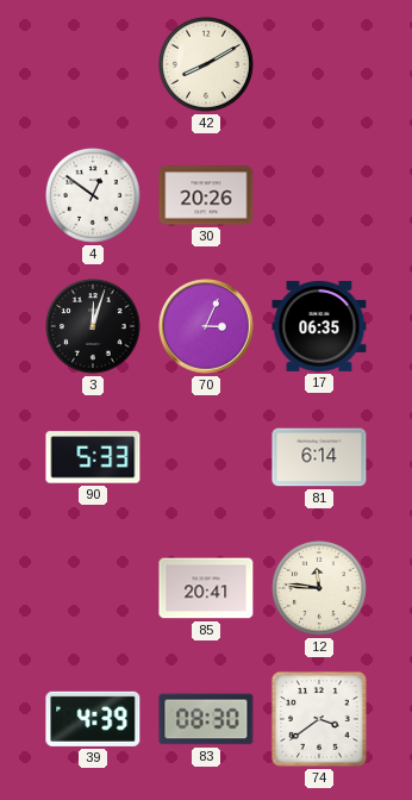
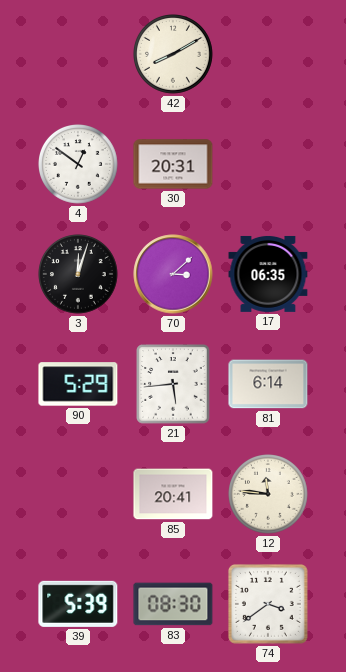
30: 20:26 -> 20:31 (173, 164)
70: 3:04 -> 3:08 (173, 274)
90: 5:33 -> 5:29 (78, 384)
21: none -> 5:44 (173, 384)
39: 4:39 -> 5:39 (78, 604)
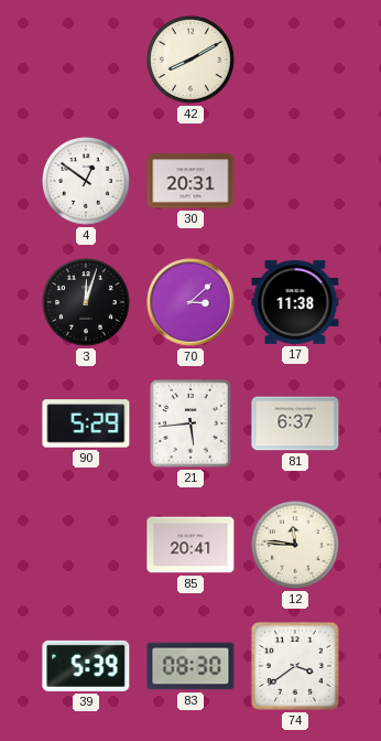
17: 06:35 -> 11:38 (295, 302)
81: 6:14 -> 6:37 (295, 423)
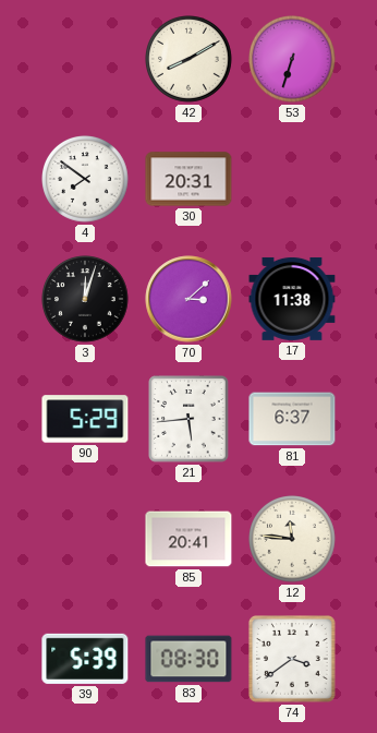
53: none -> 6:33 (293, 60)
4: 12:51 -> 7:51 (86, 180)
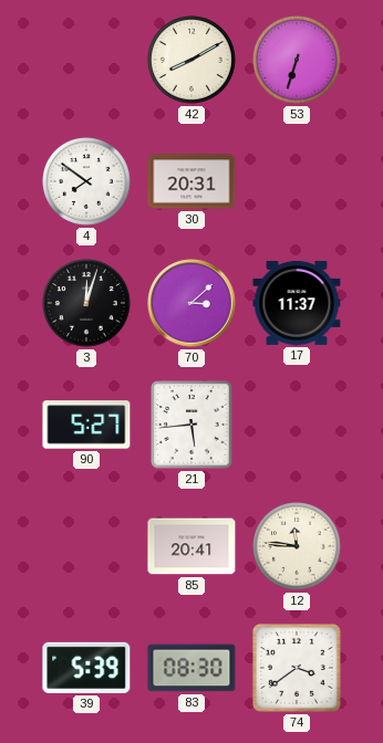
17: 11:38 -> 11:37 (297, 303)
90: 5:29 -> 5:27 (86, 425)
81: 6:37 -> none (292, 419)
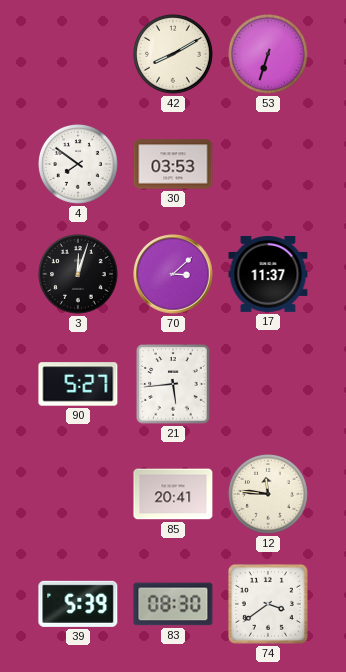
30: 20:31 -> 03:53 (173, 164)
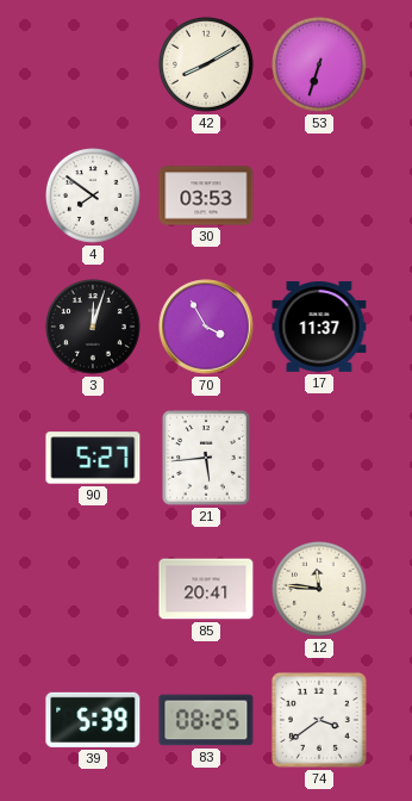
70: 3:08 -> 3:55 (206, 327)
83: 08:30 -> 08:25 (206, 720)
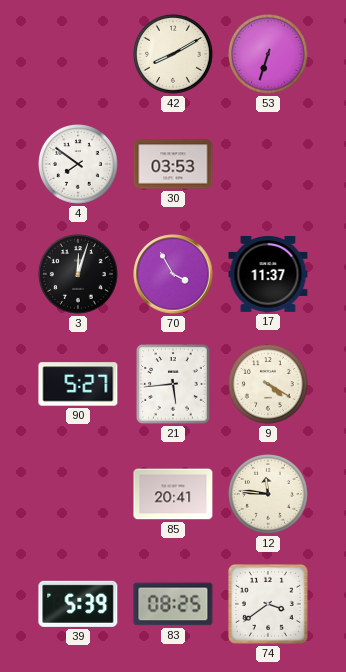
9: none -> 4:20 (269, 385)
